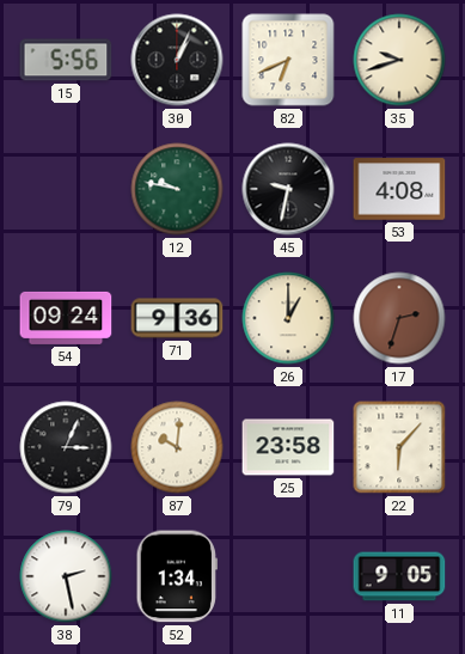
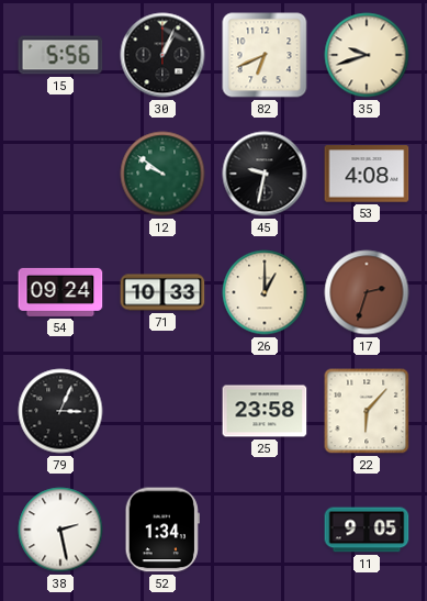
12: 9:47 -> 9:51 (162, 174)
71: 9:36 -> 10:33 (162, 292)
87: 10:01 -> none (177, 447)
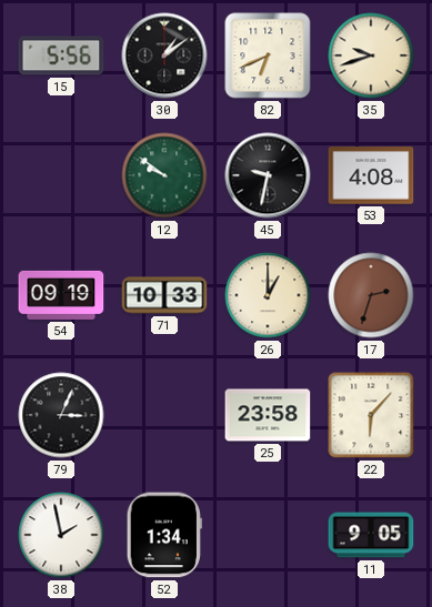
30: 1:04 -> 1:09 (164, 55)
54: 09:24 -> 09:19 (61, 295)
38: 2:28 -> 1:58 (61, 535)
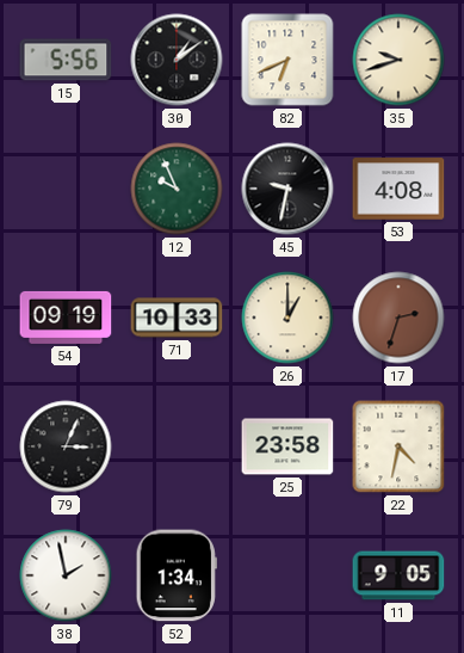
12: 9:51 -> 9:56 (177, 189)
22: 6:07 -> 4:32 (398, 446)
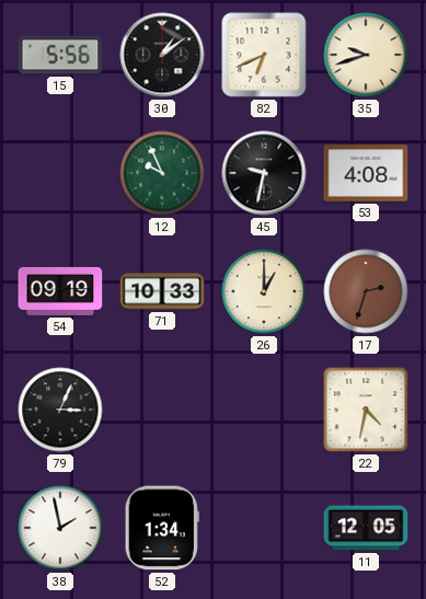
25: 23:58 -> none (287, 446)
11: 9:05 -> 12:05 (366, 528)
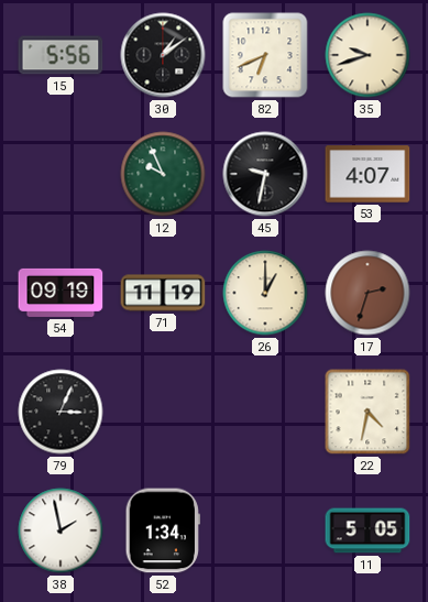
53: 4:08 -> 4:07 (367, 174)
71: 10:33 -> 11:19 (163, 293)
11: 12:05 -> 5:05 (367, 530)
